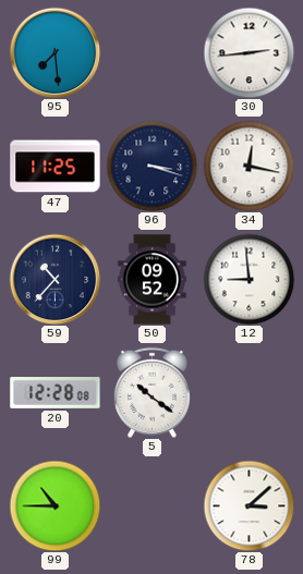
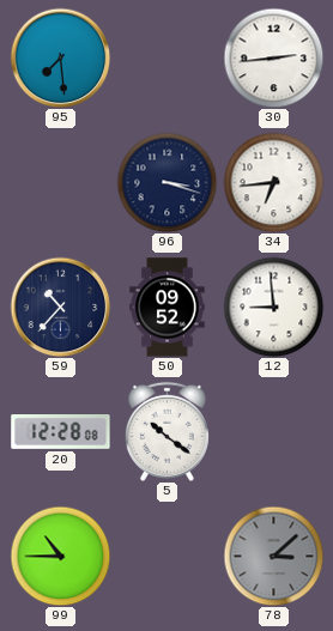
47: 11:25 -> none (56, 167)
34: 12:17 -> 6:44 (273, 182)
78 dial: white -> grey (273, 556)
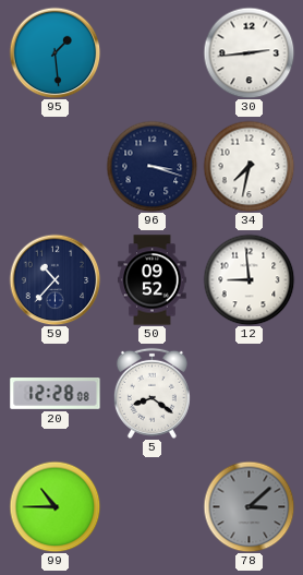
95: 7:29 -> 1:29 (54, 52)
34: 6:44 -> 7:32 (249, 166)
5: 10:21 -> 8:21 (152, 393)
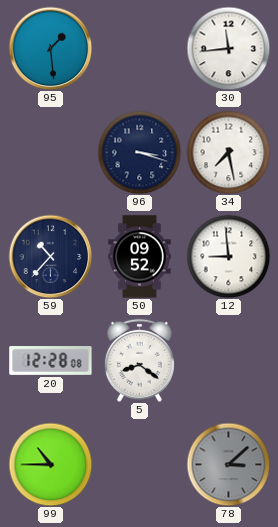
30: 2:44 -> 11:44 (228, 48)
34: 7:32 -> 7:28 (228, 152)
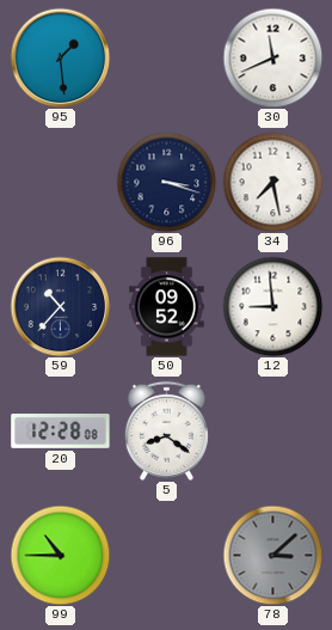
30: 11:44 -> 11:41 (272, 57)
